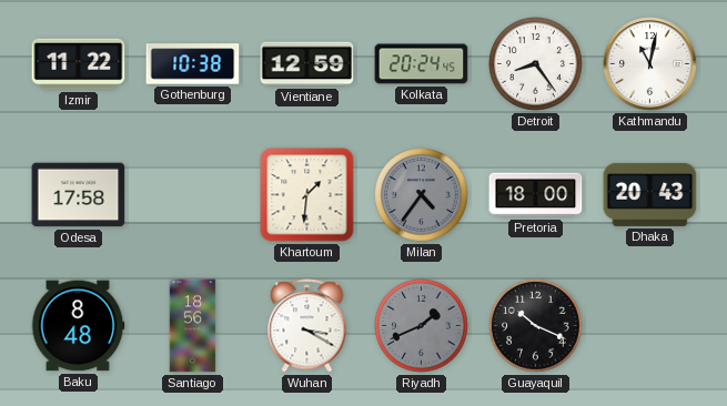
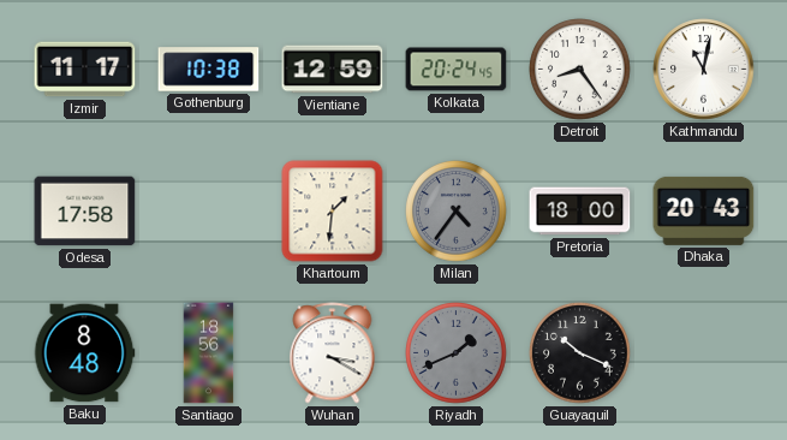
Izmir: 11:22 -> 11:17 (85, 70)
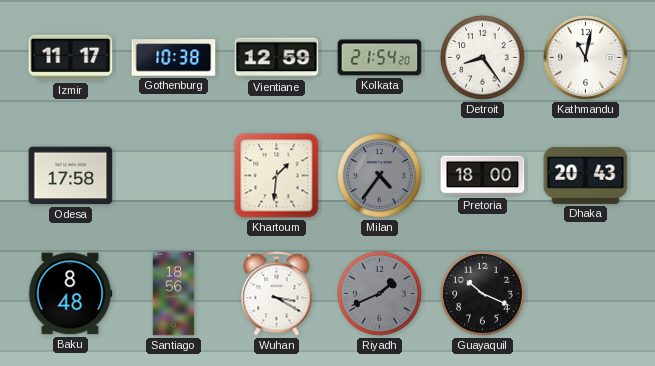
Kolkata: 20:24 -> 21:54 (380, 58)
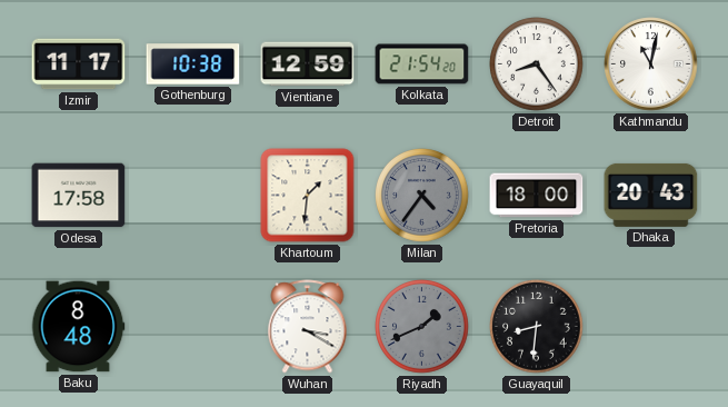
Santiago: 18:56 -> none (174, 294)
Guayaquil: 10:19 -> 8:31 (537, 327)
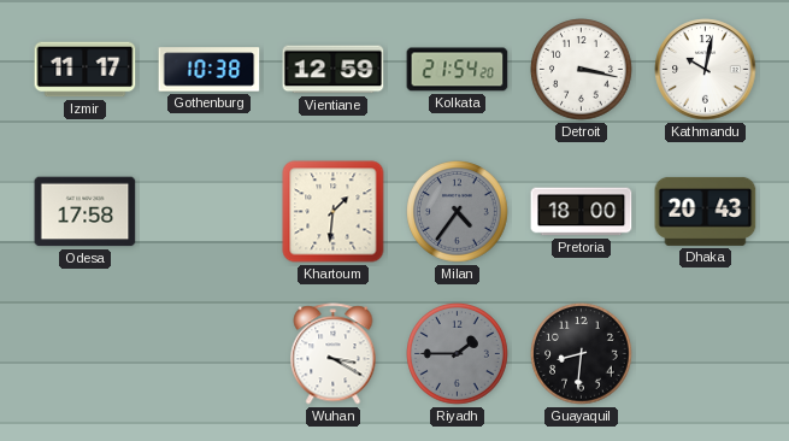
Detroit: 8:24 -> 3:17 (582, 70)
Kathmandu: 11:02 -> 10:02 (706, 70)
Baku: 8:48 -> none (78, 327)
Riyadh: 1:41 -> 1:45 (458, 354)
